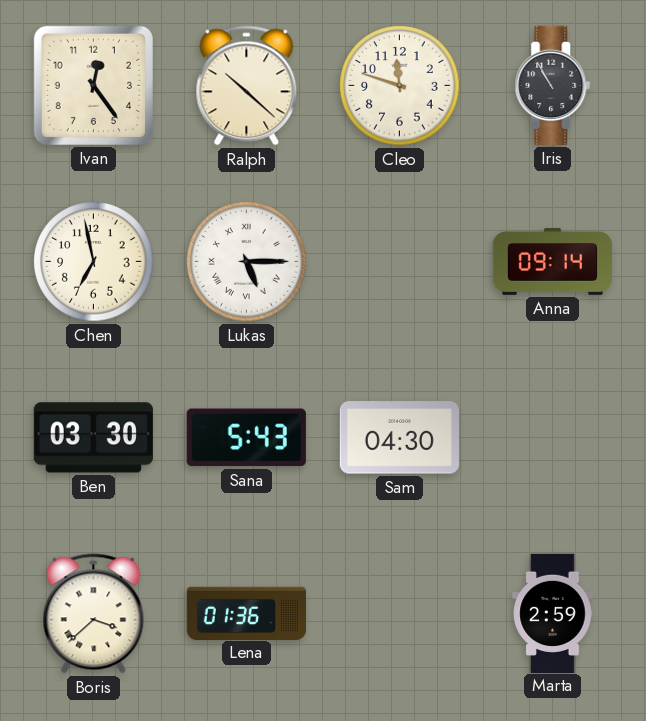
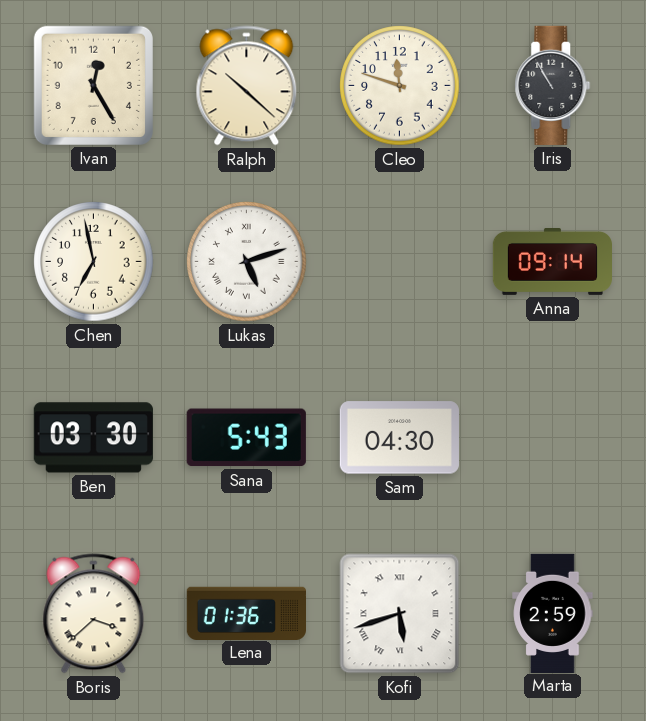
Ivan: 12:24 -> 12:25 (93, 85)
Lukas: 5:15 -> 5:12 (247, 262)
Kofi: none -> 5:42 (400, 614)
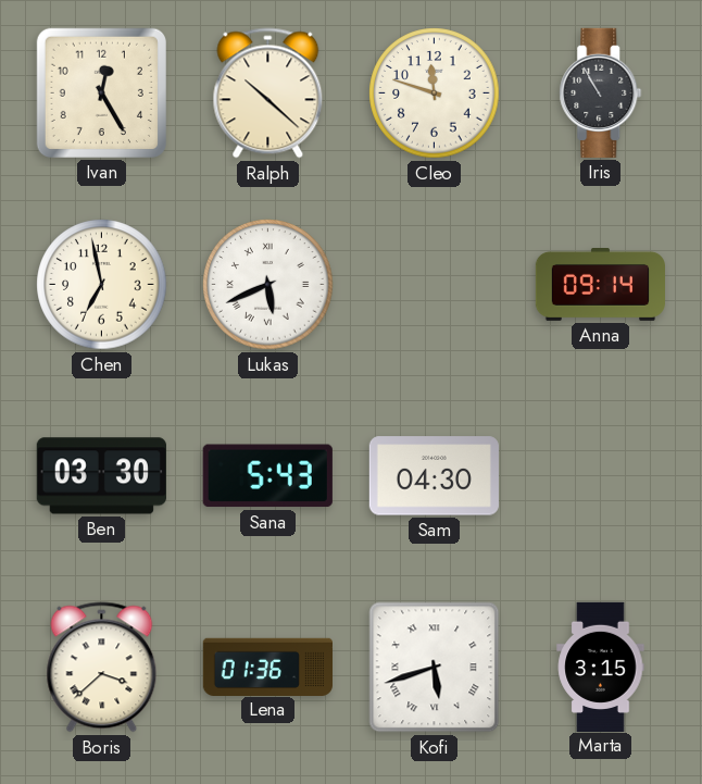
Lukas: 5:12 -> 5:41 (268, 285)
Marta: 2:59 -> 3:15 (601, 667)
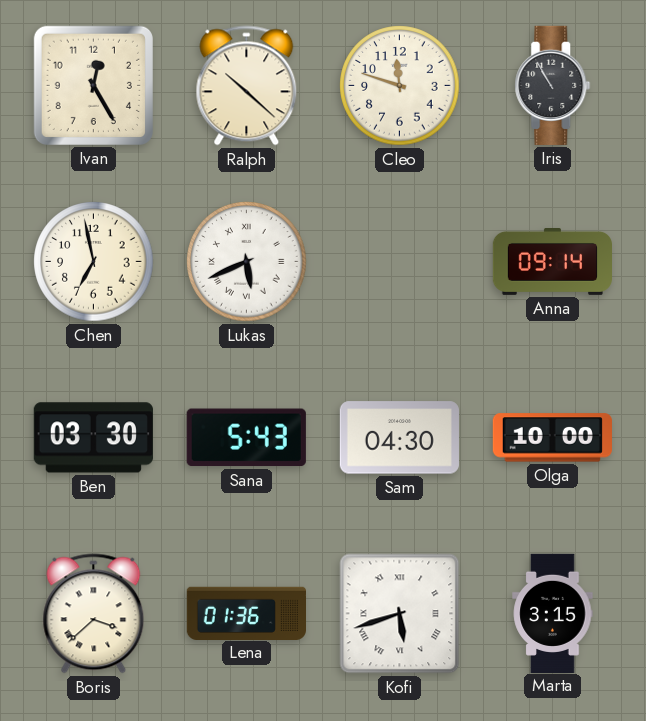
Olga: none -> 10:00 (552, 438)
